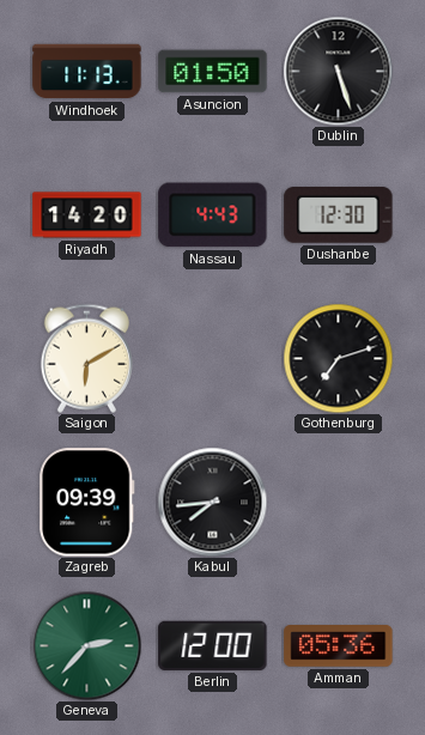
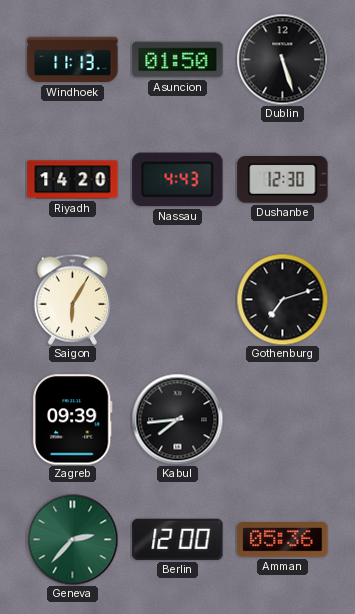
Saigon: 6:10 -> 6:05 (72, 299)
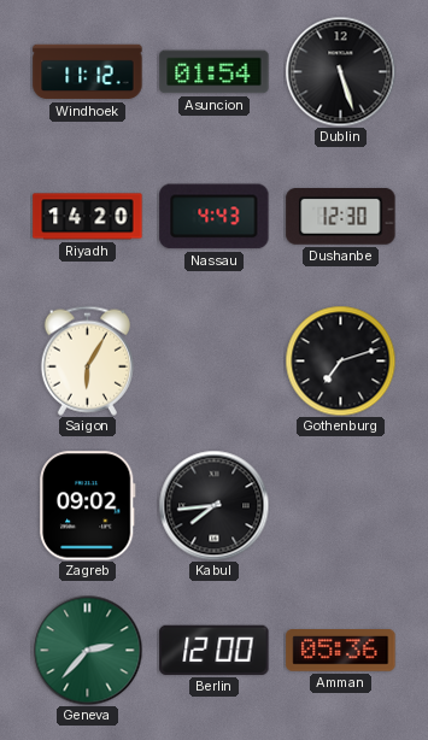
Windhoek: 11:13 -> 11:12 (88, 72)
Asuncion: 01:50 -> 01:54 (215, 72)
Zagreb: 09:39 -> 09:02 (88, 506)
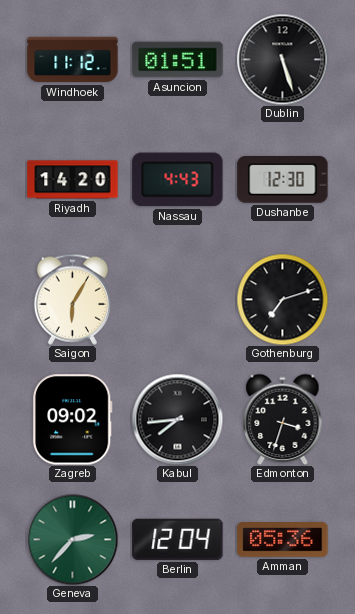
Asuncion: 01:54 -> 01:51 (178, 60)
Edmonton: none -> 3:33 (283, 419)
Berlin: 12:00 -> 12:04 (178, 539)
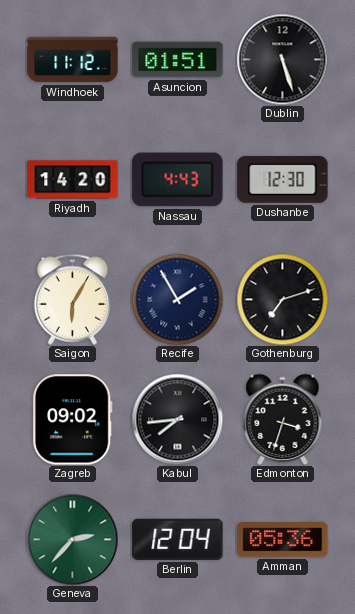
Recife: none -> 1:55 (177, 299)
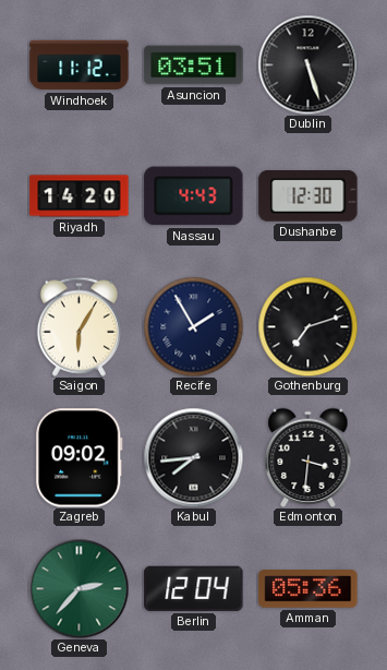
Asuncion: 01:51 -> 03:51 (194, 65)
Edmonton: 3:33 -> 3:31 (309, 457)
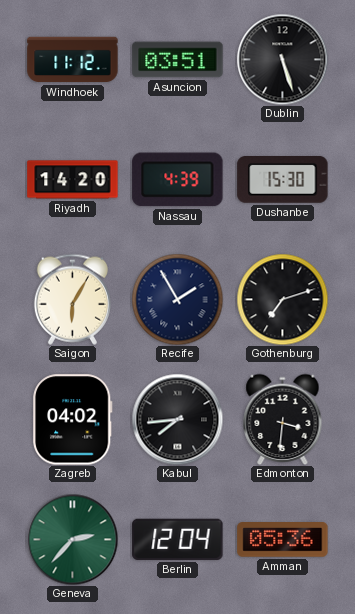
Nassau: 4:43 -> 4:39 (178, 180)
Dushanbe: 12:30 -> 15:30 (283, 180)
Zagreb: 09:02 -> 04:02 (73, 420)
